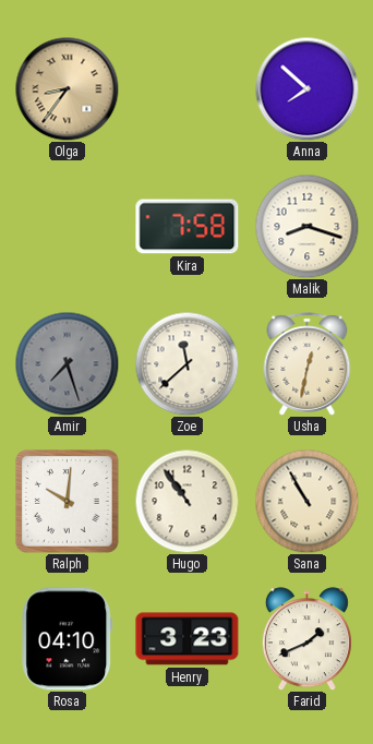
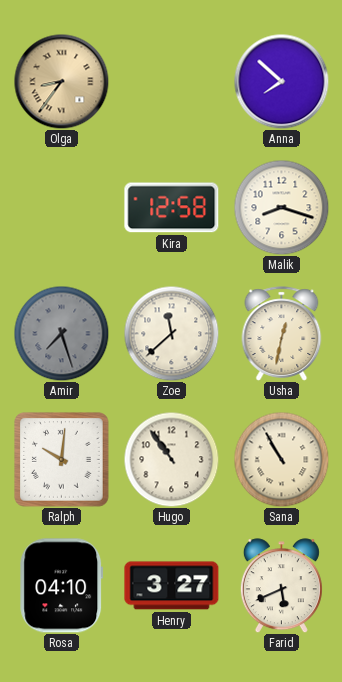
Kira: 7:58 -> 12:58 (172, 208)
Henry: 3:23 -> 3:27 (172, 586)
Farid: 1:41 -> 5:41 (281, 586)
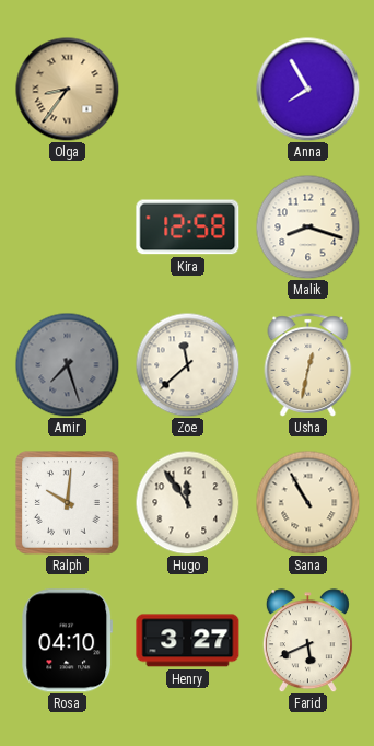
Anna: 7:52 -> 7:55 (307, 89)
Hugo: 10:54 -> 11:54 (187, 502)
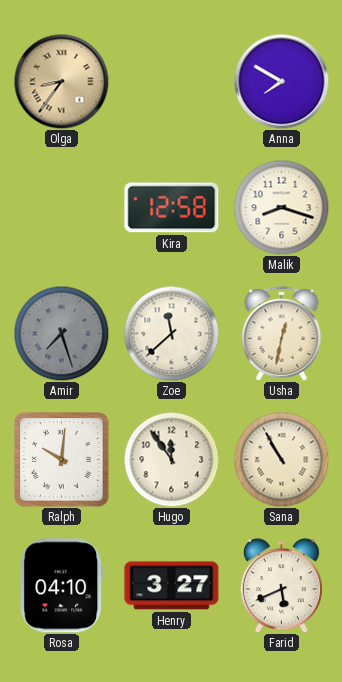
Anna: 7:55 -> 7:50 (281, 81)
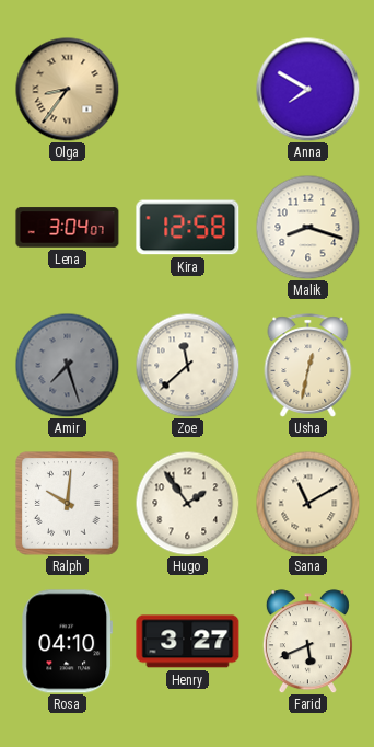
Lena: none -> 3:04 (68, 228)
Hugo: 11:54 -> 1:54 (187, 503)
Sana: 10:55 -> 11:10 (307, 503)
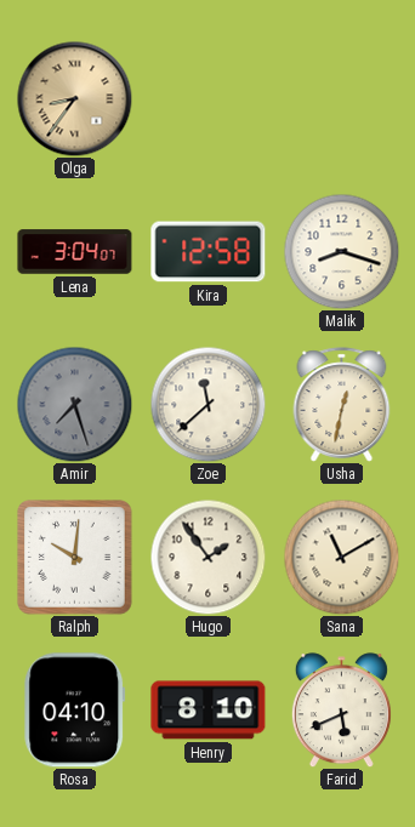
Anna: 7:50 -> none (307, 89)
Henry: 3:27 -> 8:10 (209, 711)
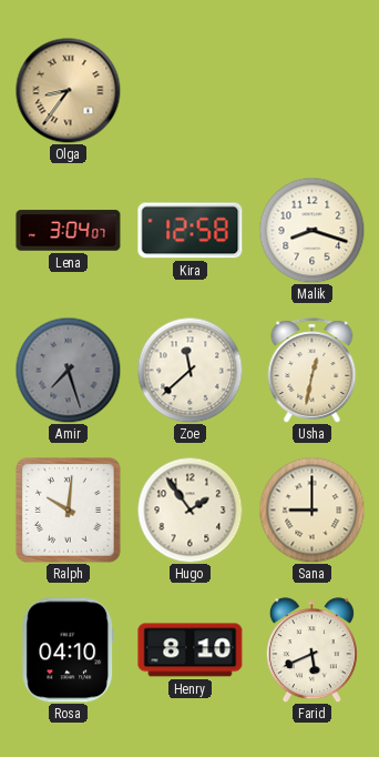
Sana: 11:10 -> 9:00 (311, 509)
